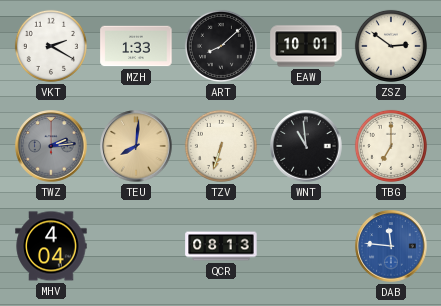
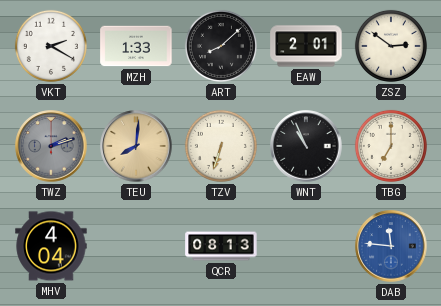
EAW: 10:01 -> 2:01 (306, 46)
TWZ: 2:14 -> 2:12 (51, 146)
WNT: 10:59 -> 10:56 (306, 146)
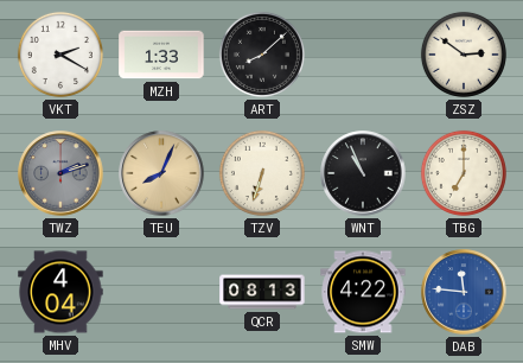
EAW: 2:01 -> none (306, 46)
TEU: 8:01 -> 8:04 (161, 173)
SMW: none -> 4:22 (363, 292)
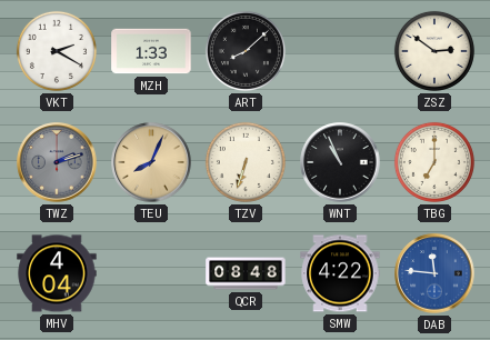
QCR: 08:13 -> 08:48 (246, 273)
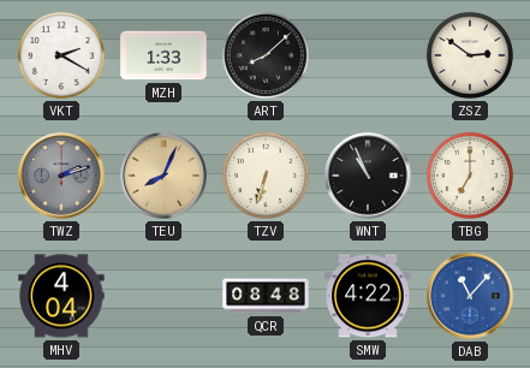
DAB: 11:46 -> 11:07 (470, 296)
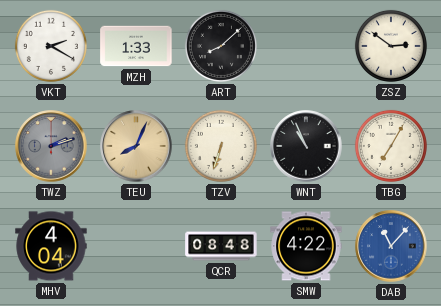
TBG: 7:00 -> 7:05 (391, 146)
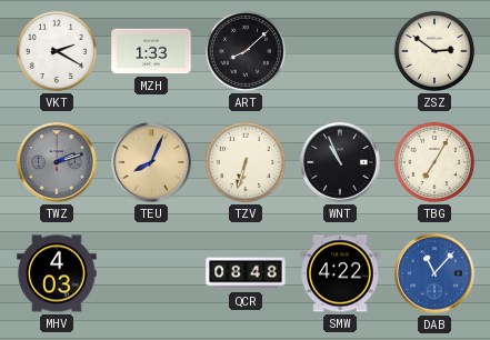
MHV: 4:04 -> 4:03 (57, 273)
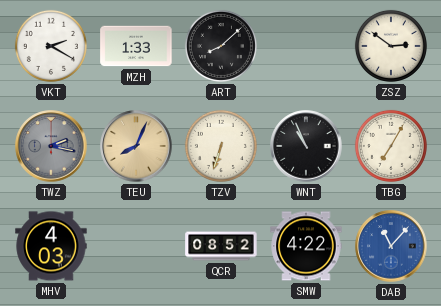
TWZ: 2:12 -> 2:17 (51, 146)
QCR: 08:48 -> 08:52 (221, 246)
